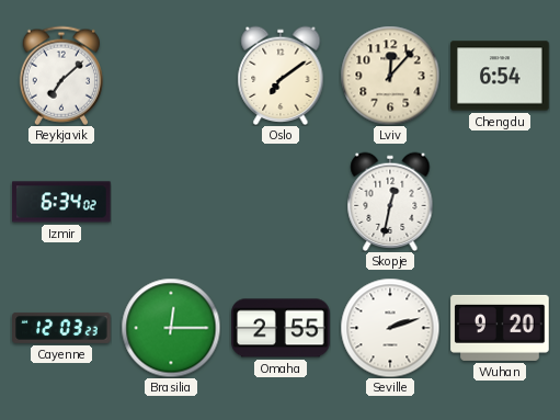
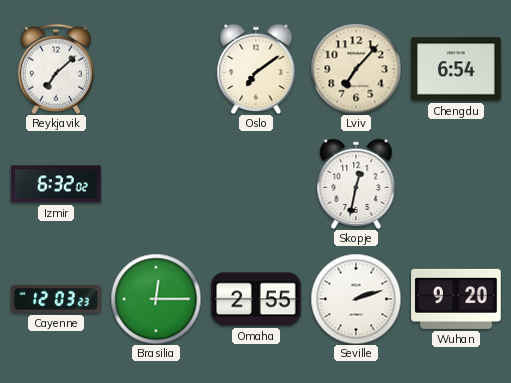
Lviv: 12:07 -> 7:07 (356, 69)
Izmir: 6:34 -> 6:32 (56, 184)
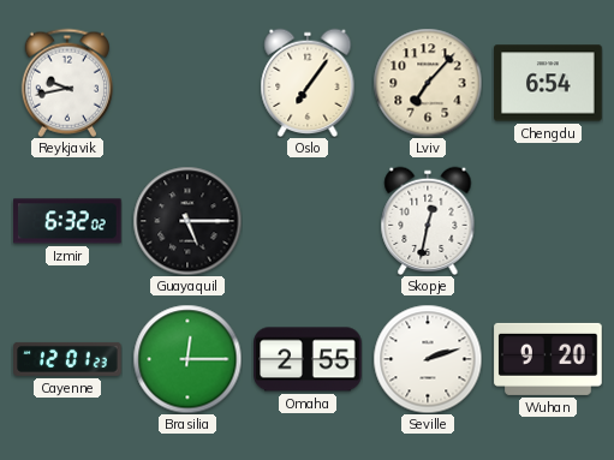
Reykjavik: 7:08 -> 9:43 (67, 83)
Oslo: 7:09 -> 7:06 (308, 83)
Guayaquil: none -> 5:15 (187, 221)
Cayenne: 12:03 -> 12:01 (67, 359)
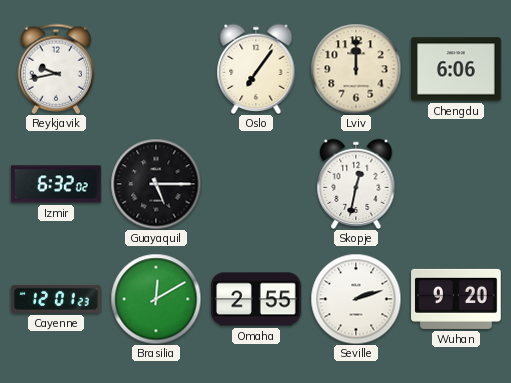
Lviv: 7:07 -> 12:00 (356, 69)
Chengdu: 6:54 -> 6:06 (456, 69)
Brasilia: 12:15 -> 12:10 (156, 299)
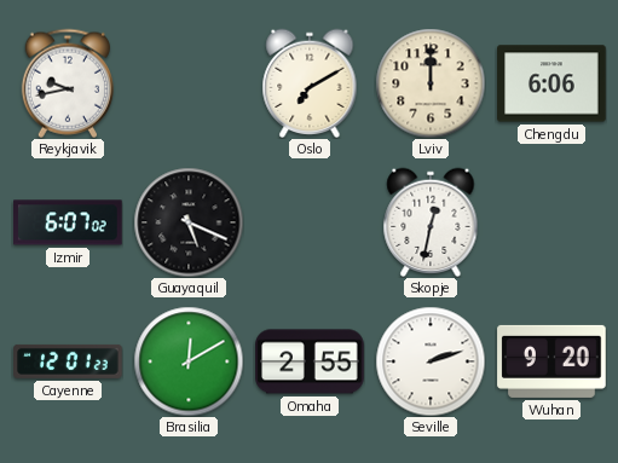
Oslo: 7:06 -> 7:10 (310, 83)
Izmir: 6:32 -> 6:07 (68, 222)
Guayaquil: 5:15 -> 5:19 (189, 222)
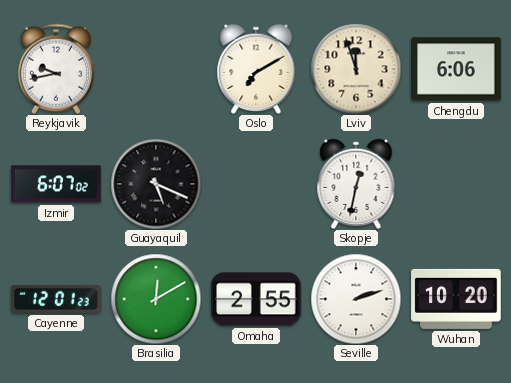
Lviv: 12:00 -> 11:57 (356, 69)
Wuhan: 9:20 -> 10:20 (456, 299)
